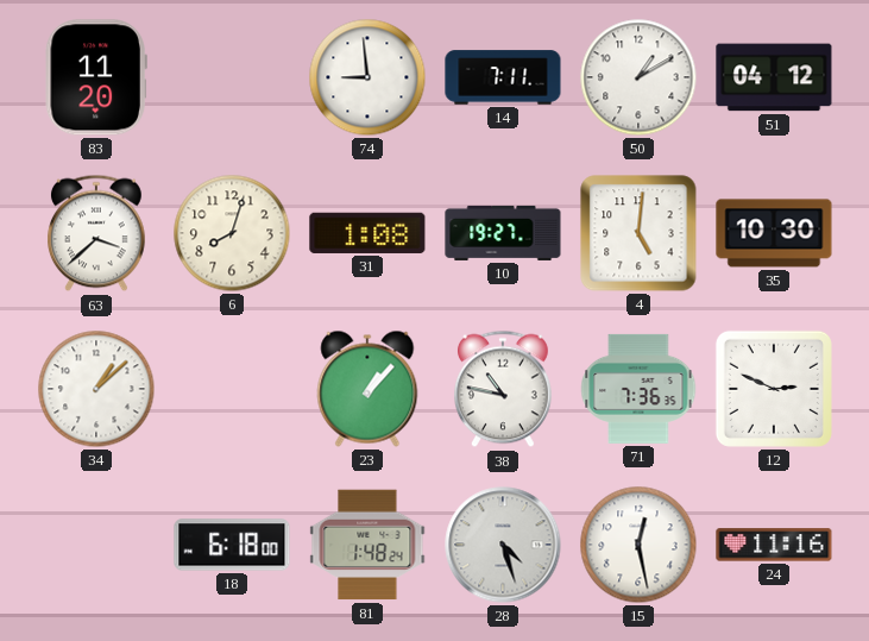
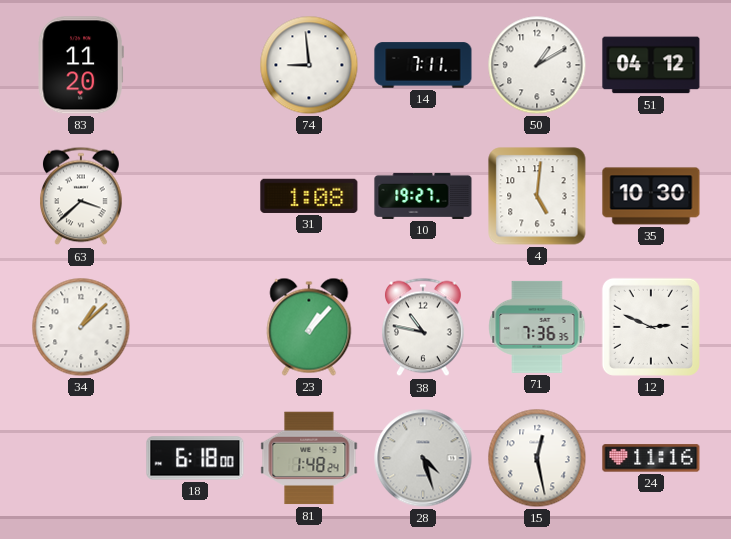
6: 8:03 -> none (232, 233)
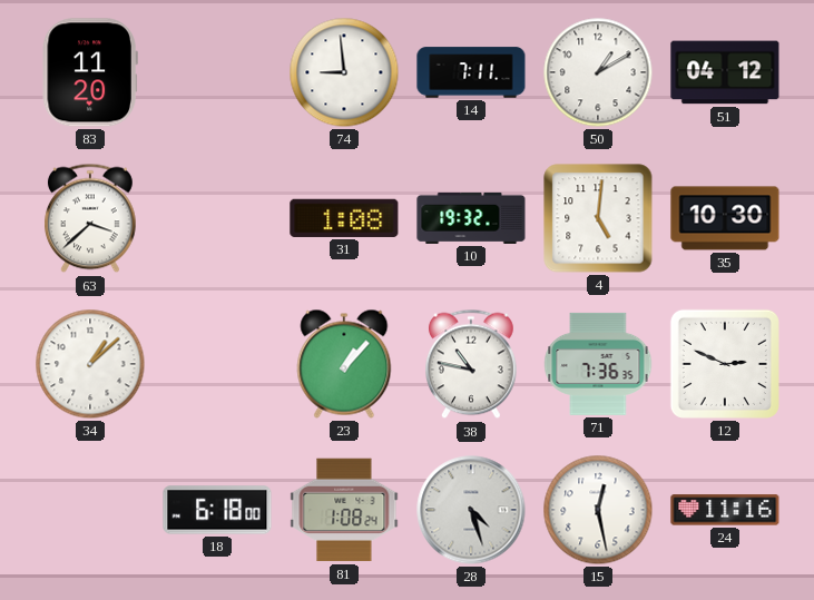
10: 19:27 -> 19:32 (471, 218)
81: 1:48 -> 1:08 (344, 510)
